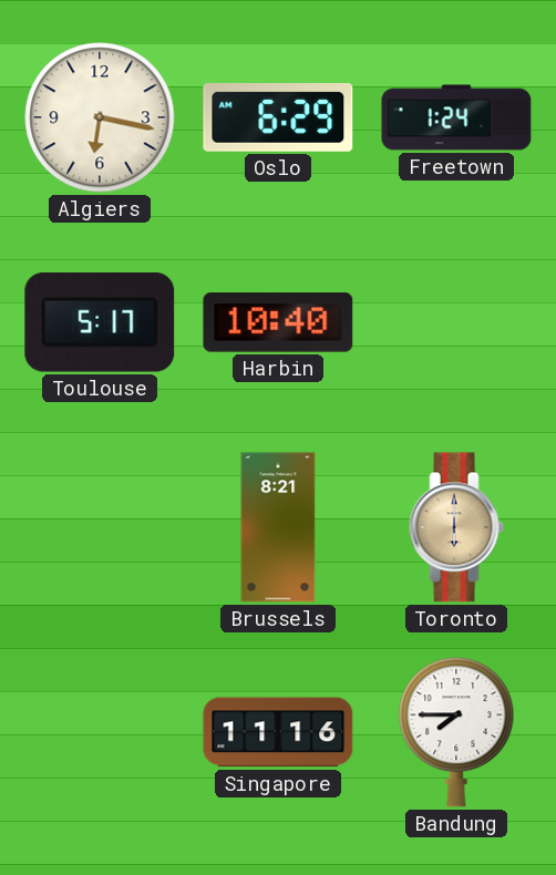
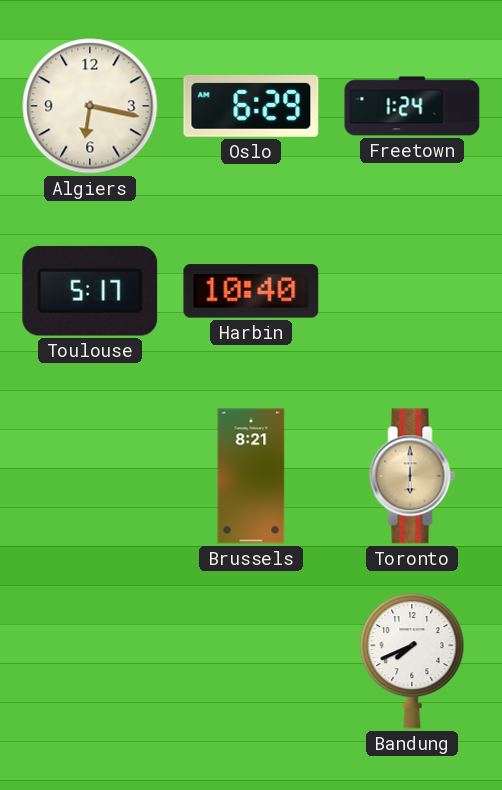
Singapore: 11:16 -> none (278, 732)
Bandung: 7:45 -> 7:41 (412, 661)
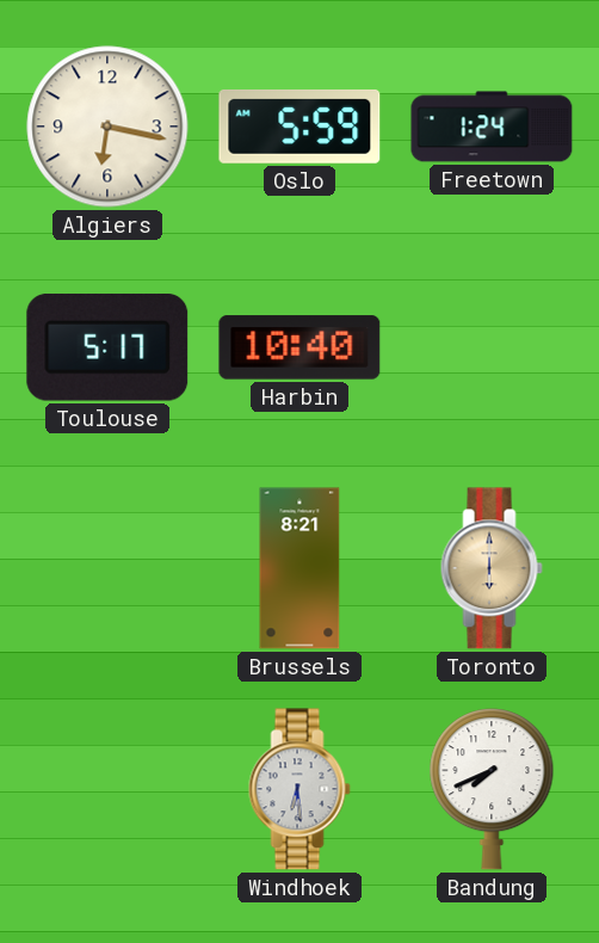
Oslo: 6:29 -> 5:59 (299, 127)
Windhoek: none -> 6:29 (299, 789)
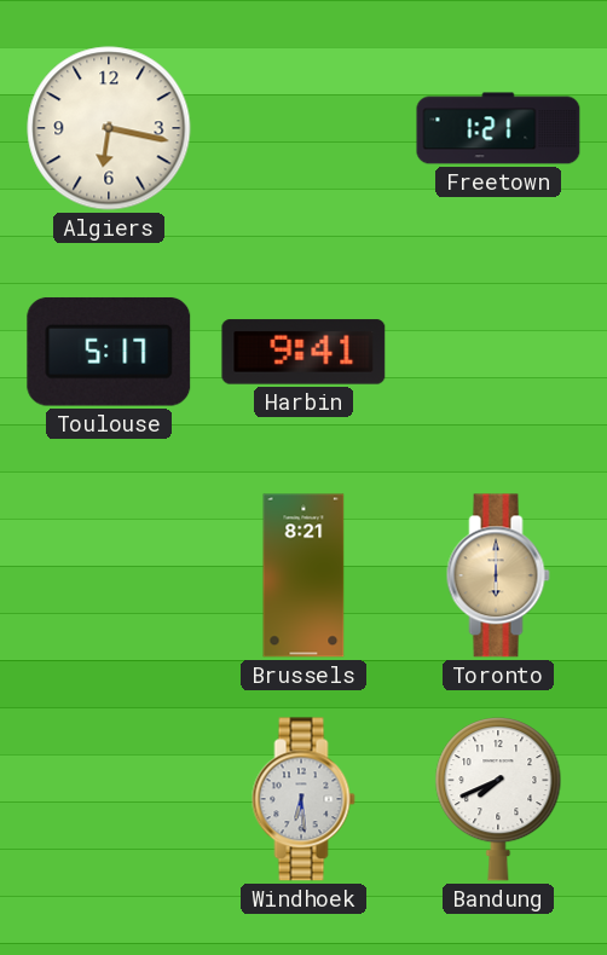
Oslo: 5:59 -> none (299, 127)
Freetown: 1:24 -> 1:21 (498, 128)
Harbin: 10:40 -> 9:41 (303, 352)
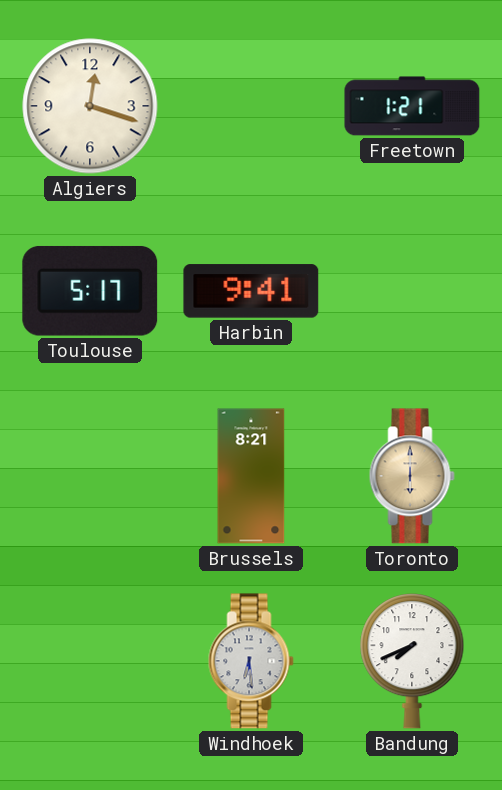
Algiers: 6:17 -> 12:18 (90, 106)
